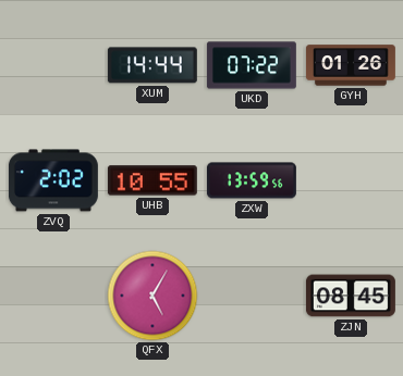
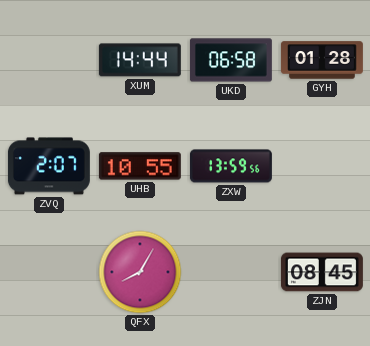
UKD: 07:22 -> 06:58 (231, 60)
GYH: 01:26 -> 01:28 (322, 60)
ZVQ: 2:02 -> 2:07 (49, 166)
QFX: 5:05 -> 8:05 (140, 272)
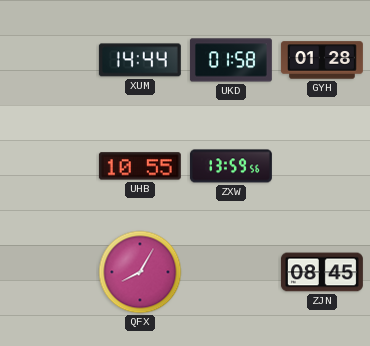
UKD: 06:58 -> 01:58 (231, 60)
ZVQ: 2:07 -> none (49, 166)
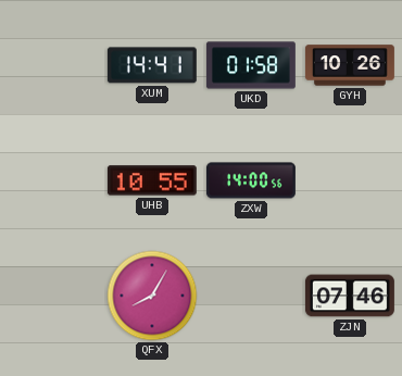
XUM: 14:44 -> 14:41 (152, 65)
GYH: 01:28 -> 10:26 (350, 65)
ZXW: 13:59 -> 14:00 (251, 180)
ZJN: 08:45 -> 07:46 (350, 296)
